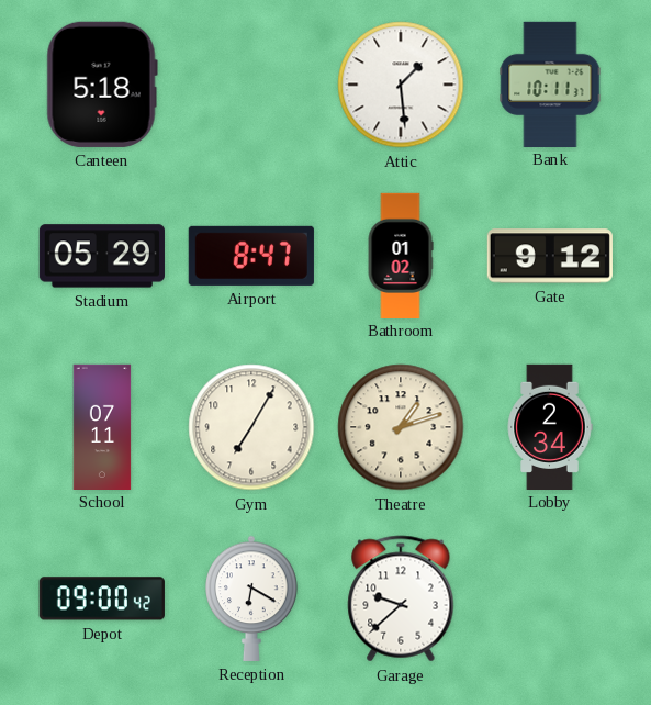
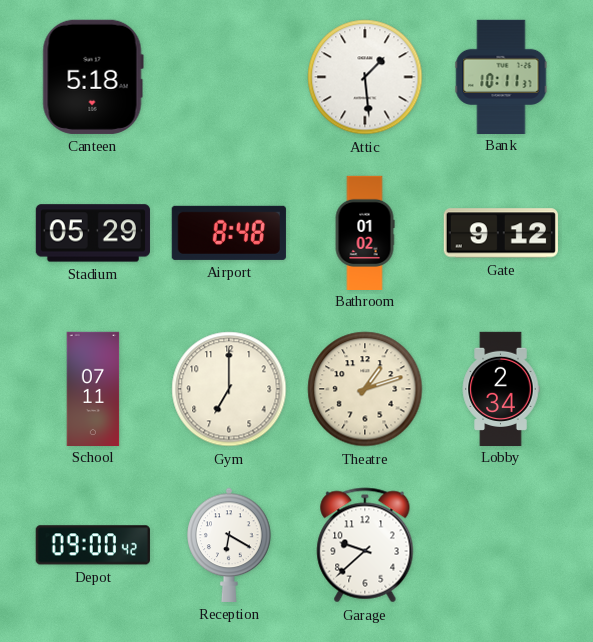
Airport: 8:47 -> 8:48 (229, 233)
Gym: 7:05 -> 7:00 (229, 389)
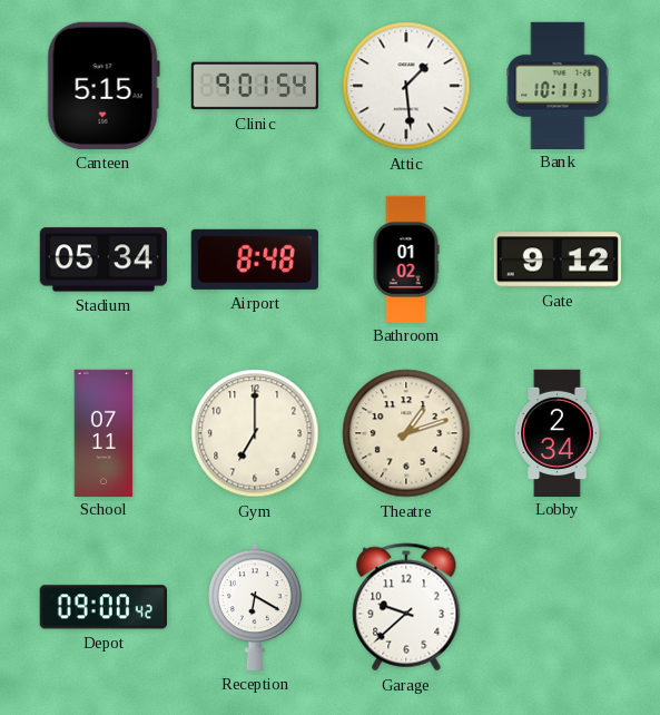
Canteen: 5:18 -> 5:15 (104, 86)
Clinic: none -> 9:01 (255, 86)
Stadium: 05:29 -> 05:34 (104, 259)
